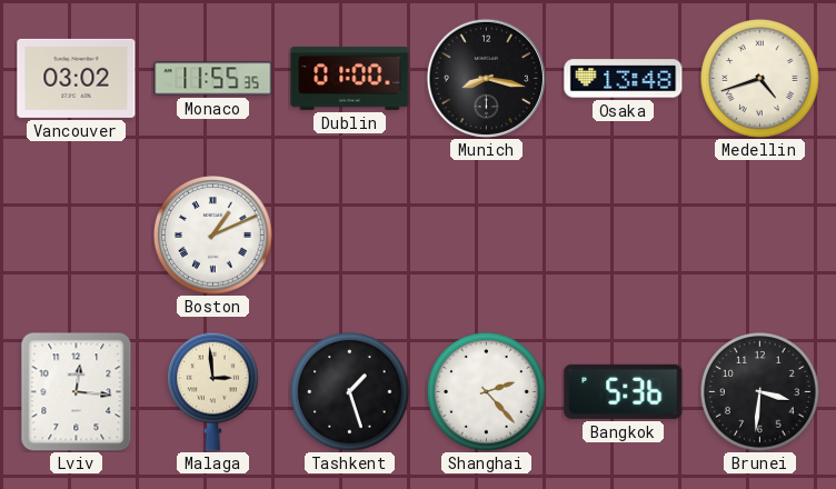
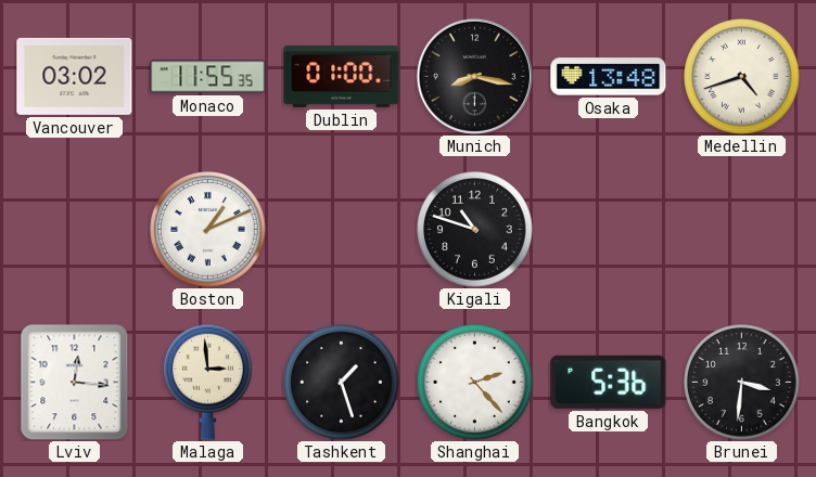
Kigali: none -> 10:48 (475, 230)
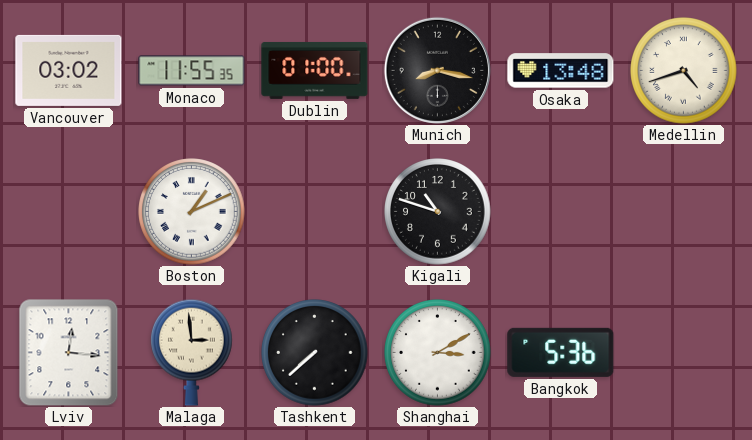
Tashkent: 1:27 -> 7:38 (315, 353)
Shanghai: 2:23 -> 3:10 (438, 353)
Brunei: 3:31 -> none (742, 383)
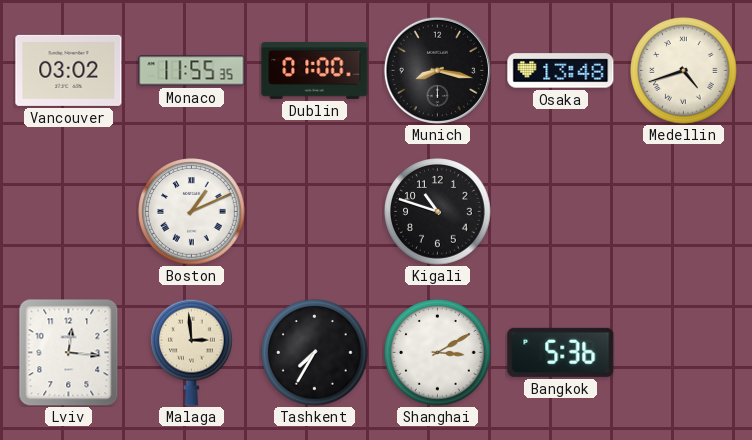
Tashkent: 7:38 -> 7:35 (315, 353)
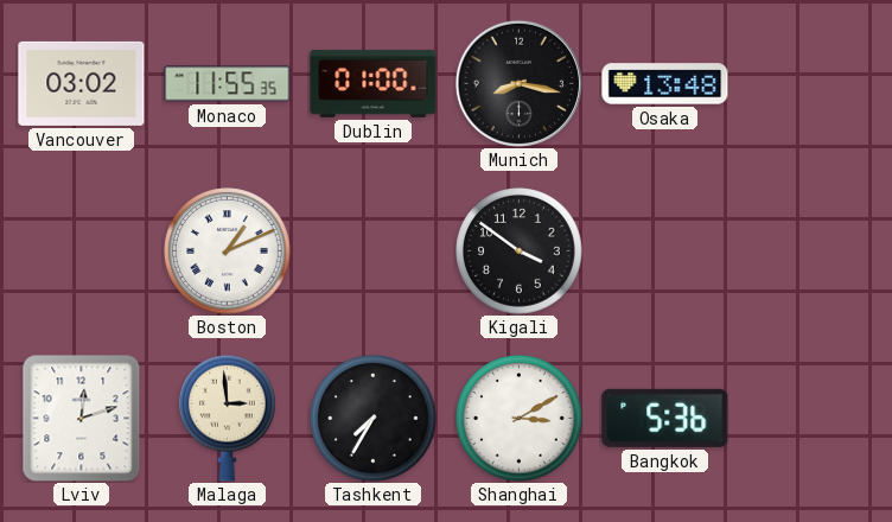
Medellin: 4:42 -> none (684, 71)
Kigali: 10:48 -> 3:51 (520, 252)
Lviv: 12:16 -> 12:12 (82, 418)
